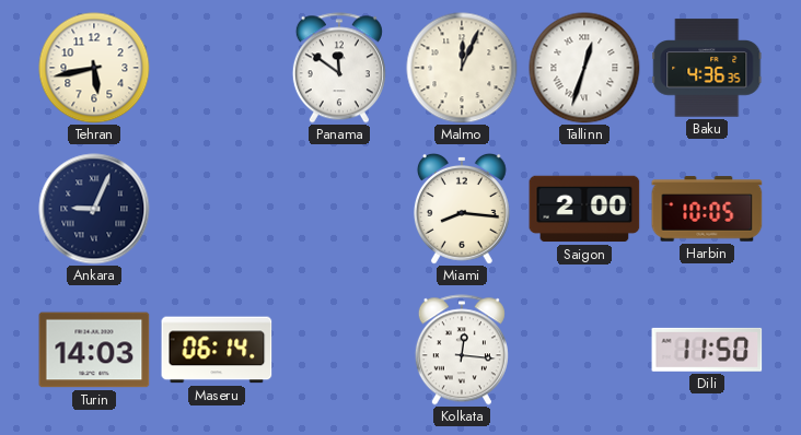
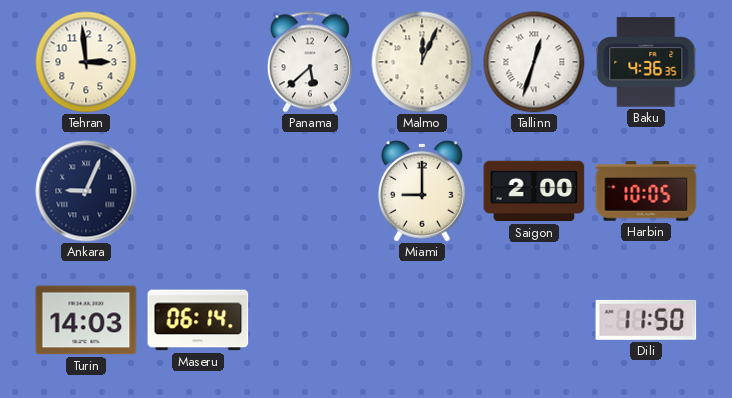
Tehran: 5:43 -> 2:59 (86, 62)
Panama: 11:51 -> 5:38 (310, 62)
Miami: 8:16 -> 9:00 (422, 192)
Kolkata: 12:16 -> none (462, 350)
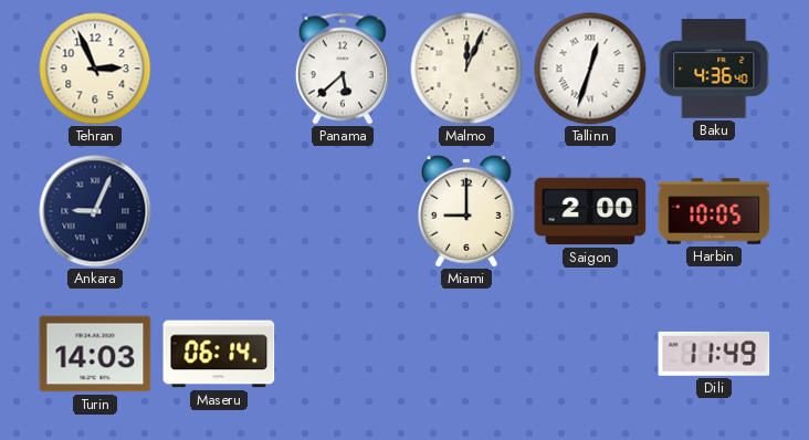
Tehran: 2:59 -> 2:56 (95, 69)
Baku: 4:36:35 -> 4:36:40 (714, 69)
Dili: 11:50 -> 11:49 (714, 354)
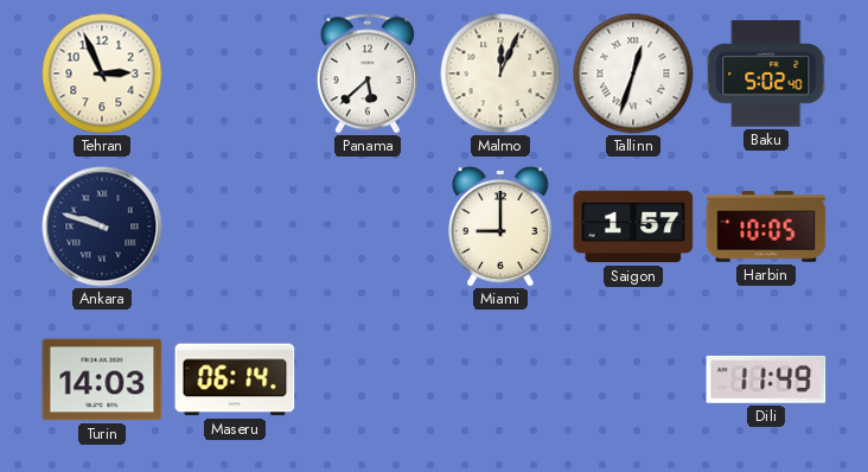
Baku: 4:36 -> 5:02 (766, 74)
Ankara: 9:04 -> 9:48 (102, 227)
Saigon: 2:00 -> 1:57 (633, 227)
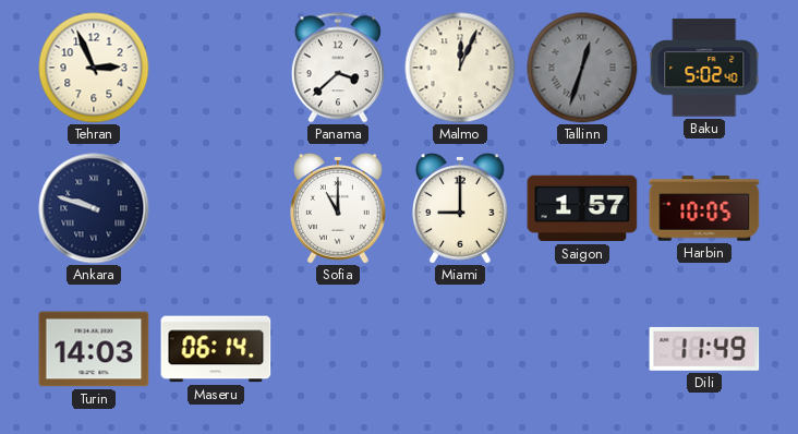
Panama: 5:38 -> 3:38 (338, 68)
Tallinn dial: white -> grey (582, 68)
Sofia: none -> 11:00 (338, 209)
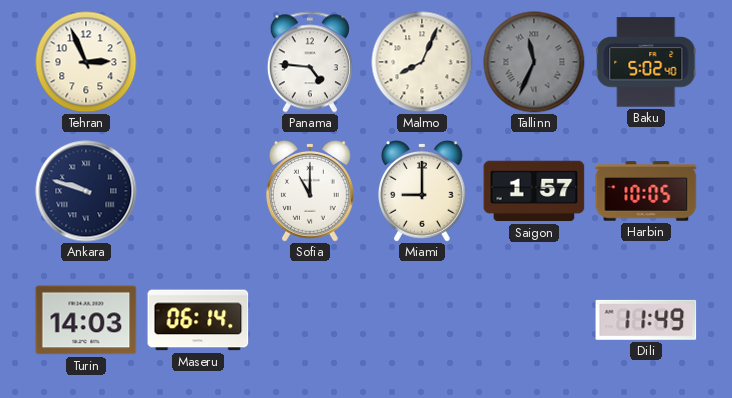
Panama: 3:38 -> 4:46 (310, 62)
Malmo: 12:04 -> 8:04 (422, 62)
Tallinn: 12:33 -> 11:34 (534, 62)
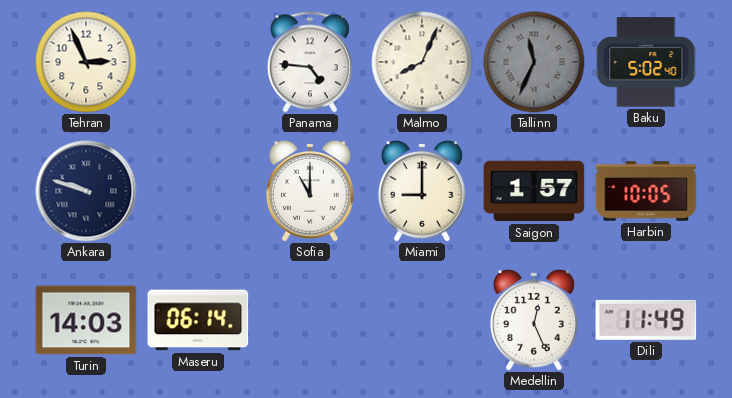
Medellin: none -> 12:26 (534, 321)
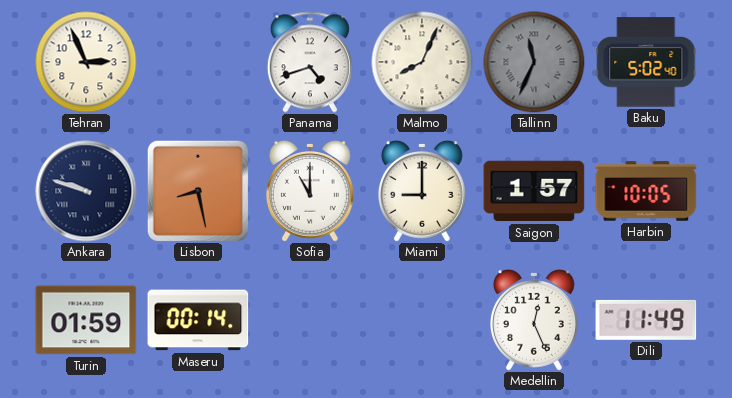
Panama: 4:46 -> 4:42 (310, 62)
Lisbon: none -> 8:28 (198, 191)
Turin: 14:03 -> 01:59 (86, 320)
Maseru: 06:14 -> 00:14 (198, 320)
